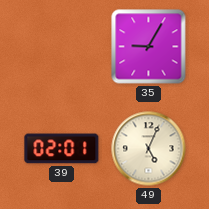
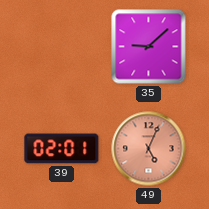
35: 9:05 -> 9:08 (149, 47)
49 dial: cream -> salmon (149, 149)
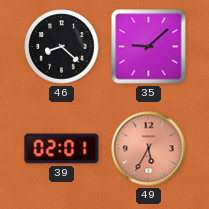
46: none -> 8:22 (62, 47)
49: 5:04 -> 5:35 (149, 149)
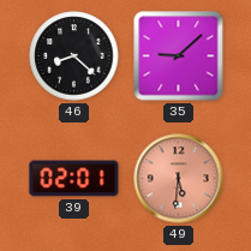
49: 5:35 -> 5:31 (179, 179)
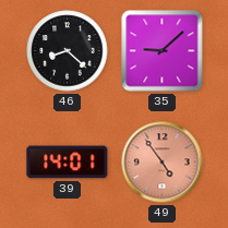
39: 02:01 -> 14:01 (68, 163)
49: 5:31 -> 4:54 (163, 163)
